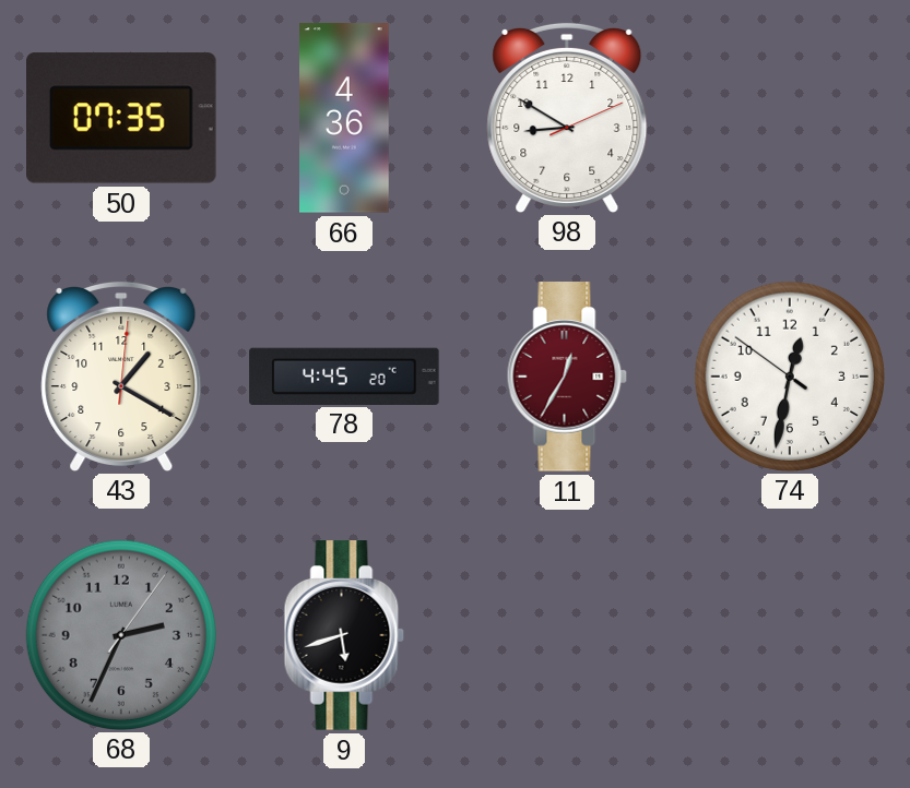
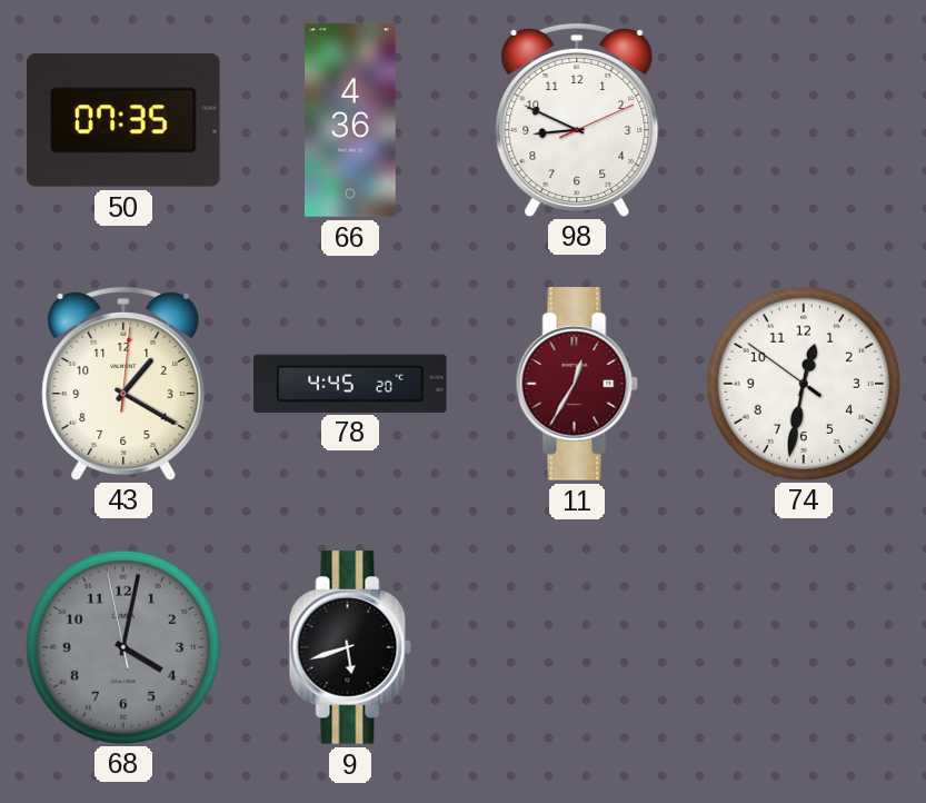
98: 8:50 -> 8:49 (577, 119)
68: 2:34 -> 4:01 (122, 646)
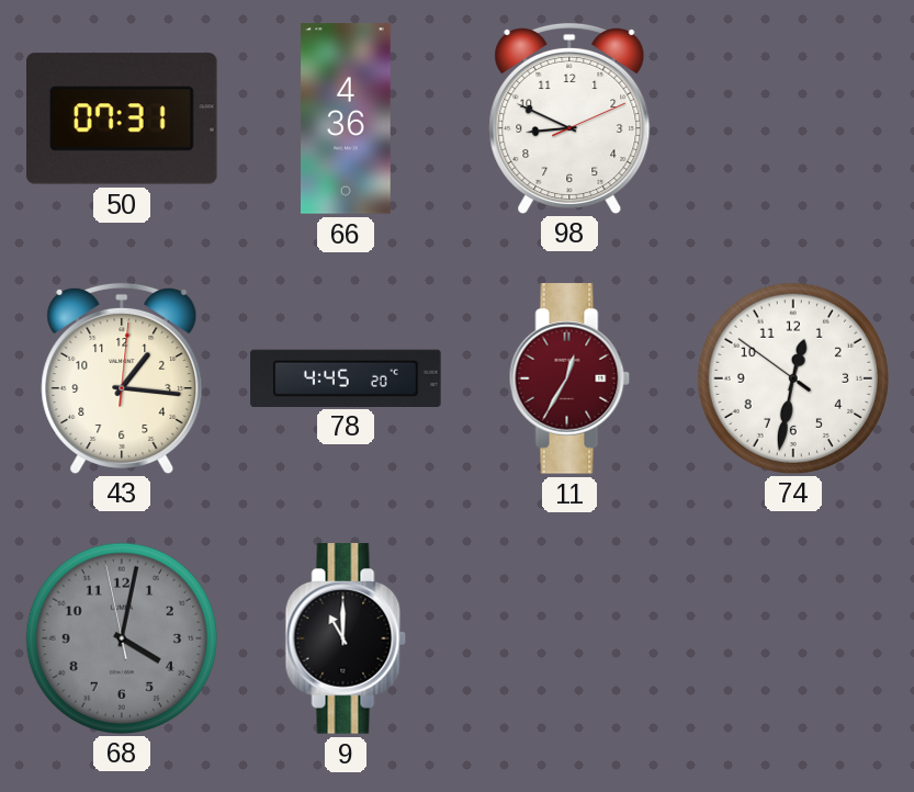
50: 07:35 -> 07:31 (123, 118)
43: 1:20 -> 1:16 (122, 377)
9: 5:42 -> 11:00 (346, 638)
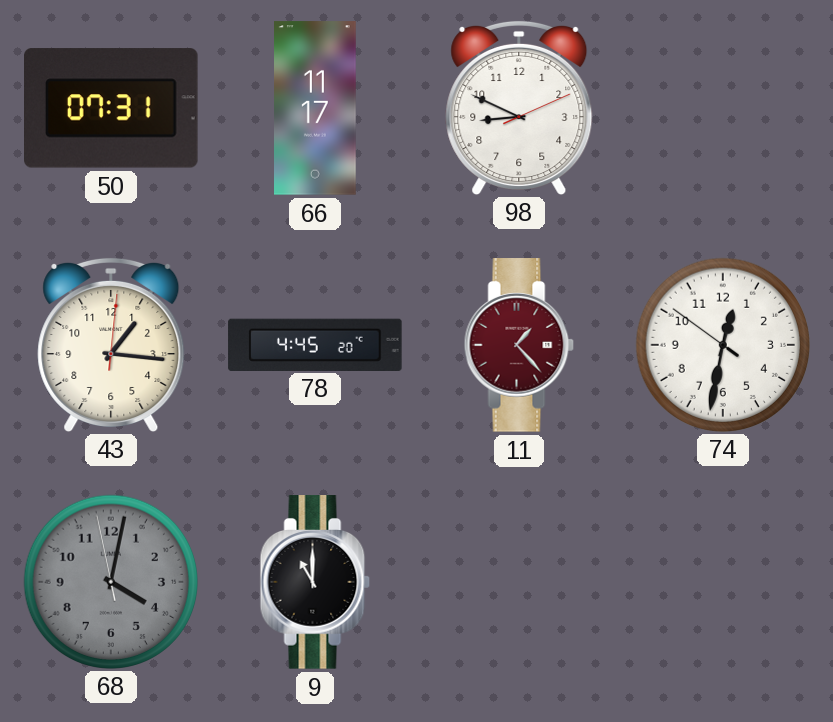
66: 4:36 -> 11:17 (316, 108)
11: 12:35 -> 1:23 (519, 345)
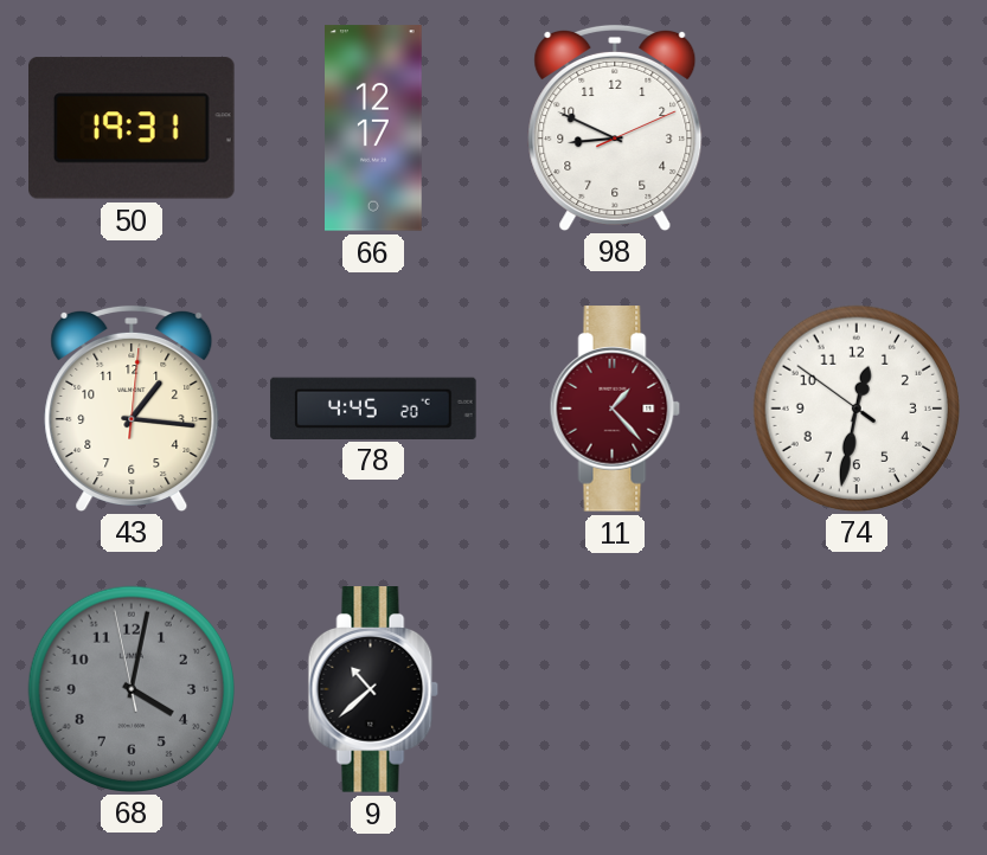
50: 07:31 -> 19:31 (133, 128)
66: 11:17 -> 12:17 (374, 128)
9: 11:00 -> 10:38 (373, 689)
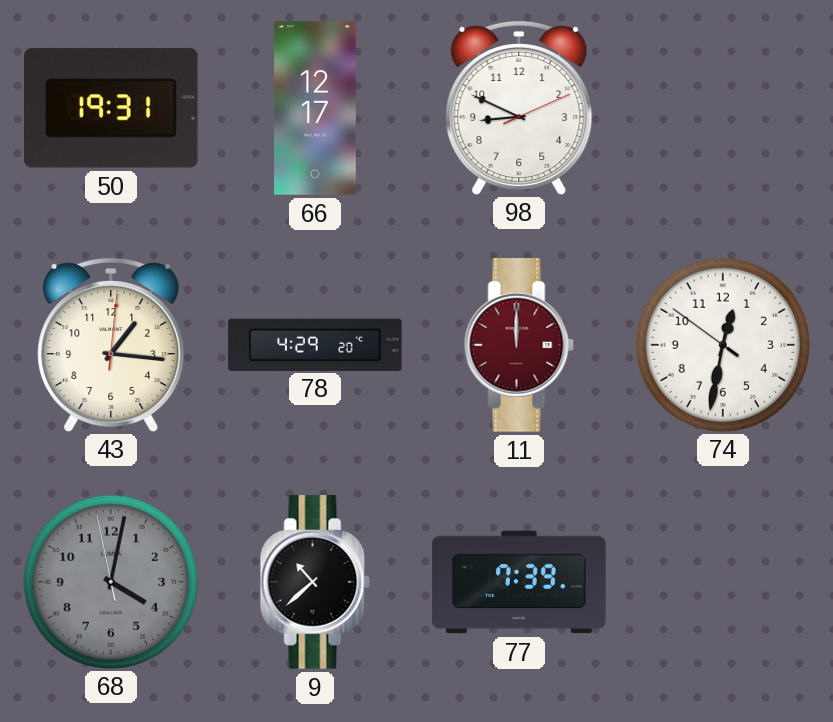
78: 4:45 -> 4:29 (315, 344)
11: 1:23 -> 12:00 (519, 345)
77: none -> 7:39 (519, 582)
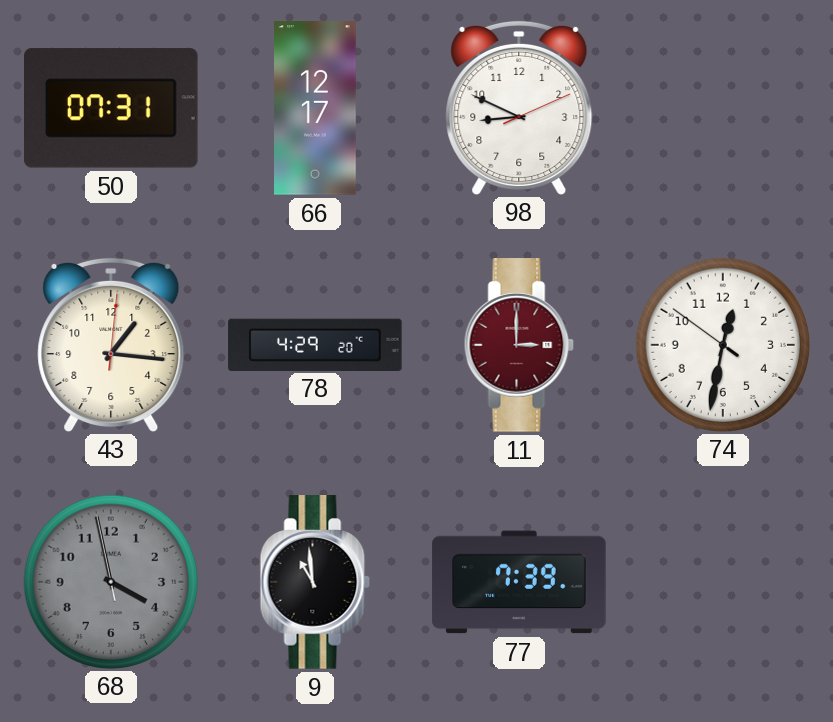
50: 19:31 -> 07:31 (112, 108)
11: 12:00 -> 3:00 (519, 345)
68: 4:01 -> 3:57 (110, 581)
9: 10:38 -> 10:59 (315, 582)
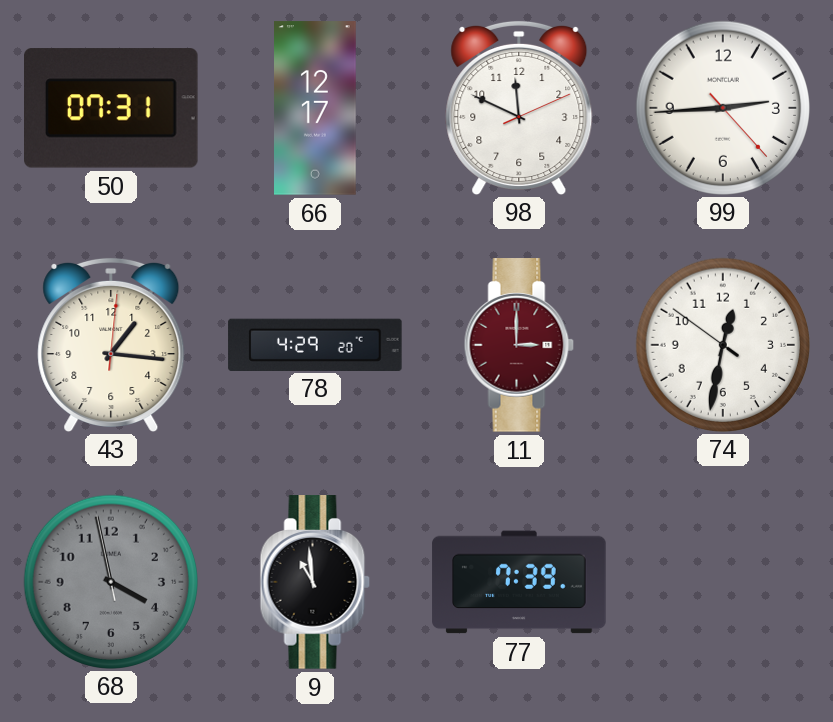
98: 8:49 -> 11:49 (519, 107)
99: none -> 2:44 (722, 107)
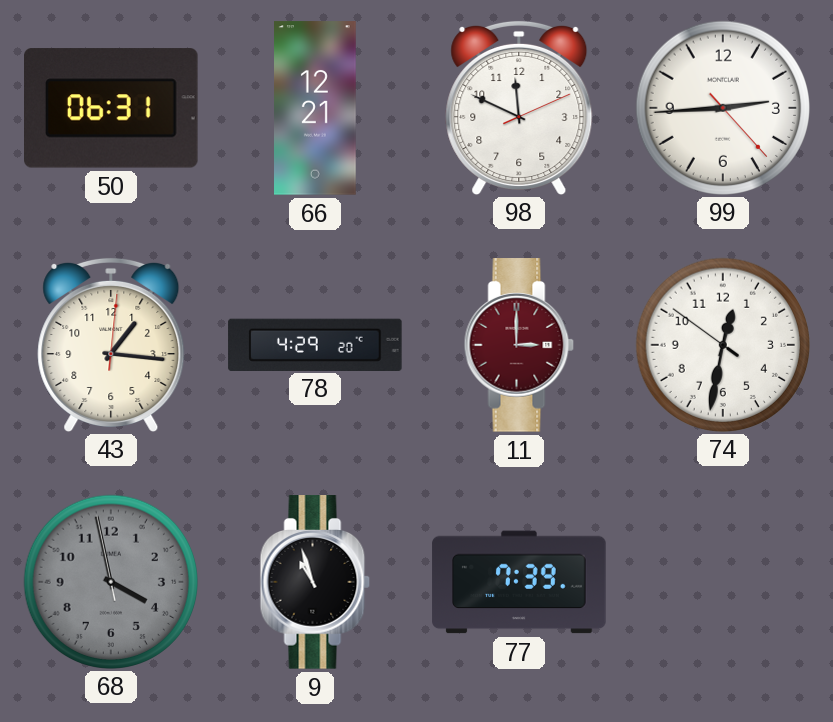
50: 07:31 -> 06:31 (112, 108)
66: 12:17 -> 12:21 (316, 108)
9: 10:59 -> 10:57 (315, 582)
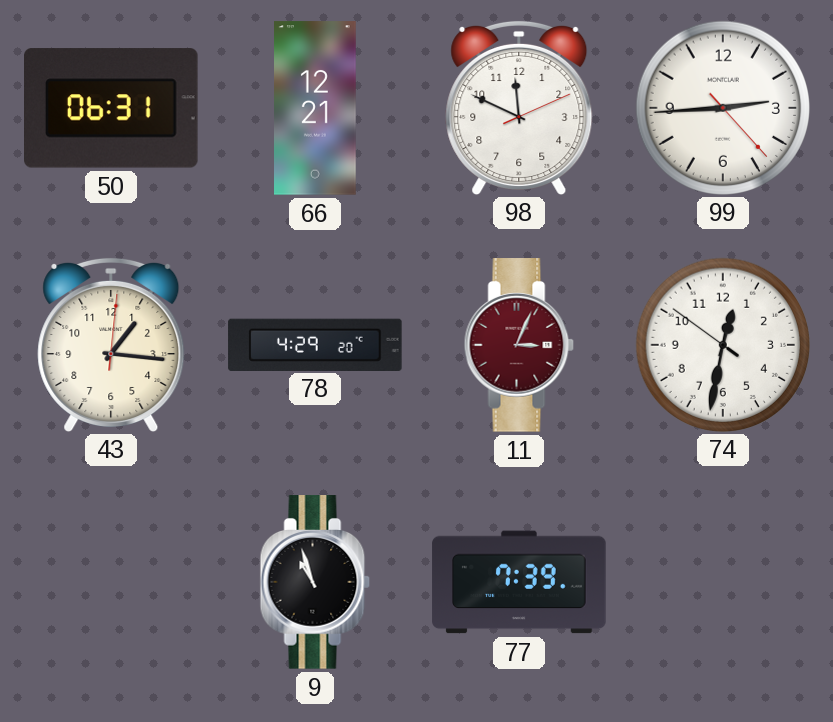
11: 3:00 -> 3:04 (519, 345)
68: 3:57 -> none (110, 581)
